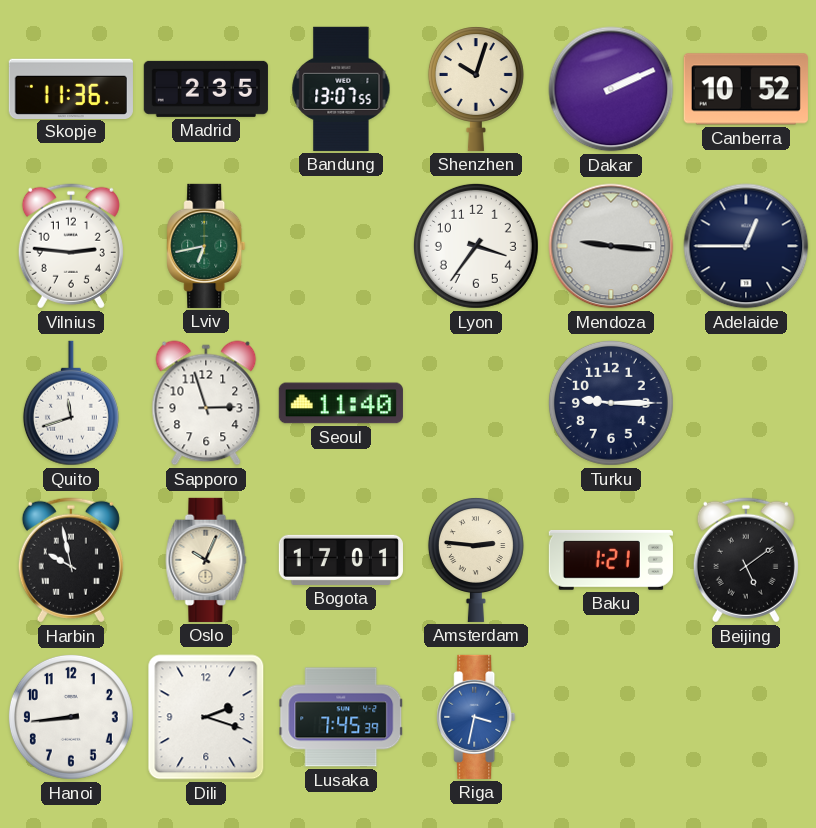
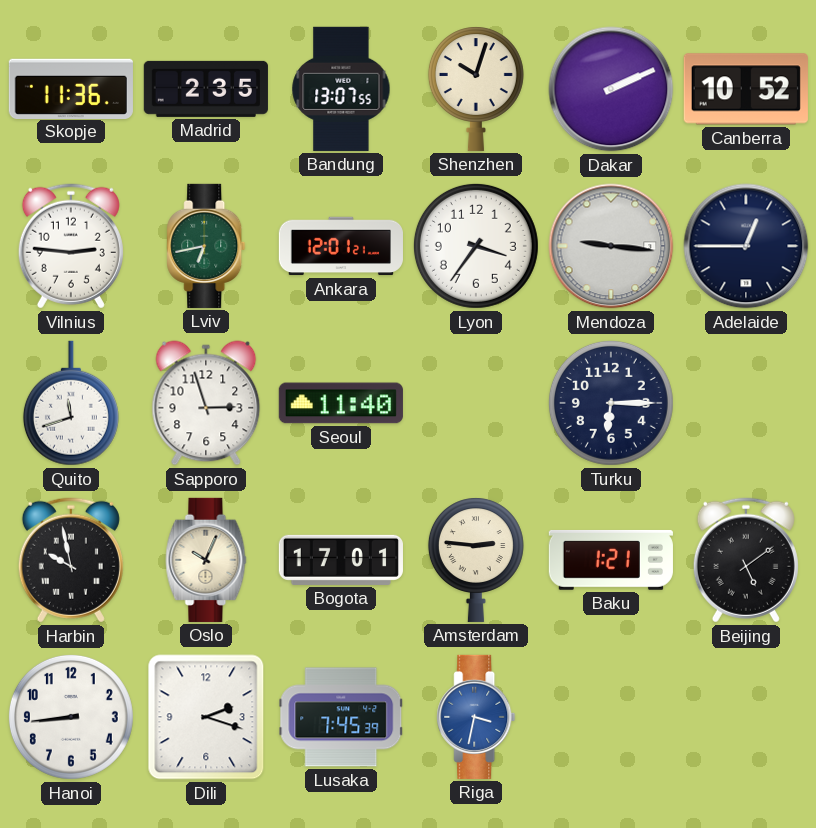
Ankara: none -> 12:01 (341, 246)
Turku: 9:15 -> 6:15 (611, 403)
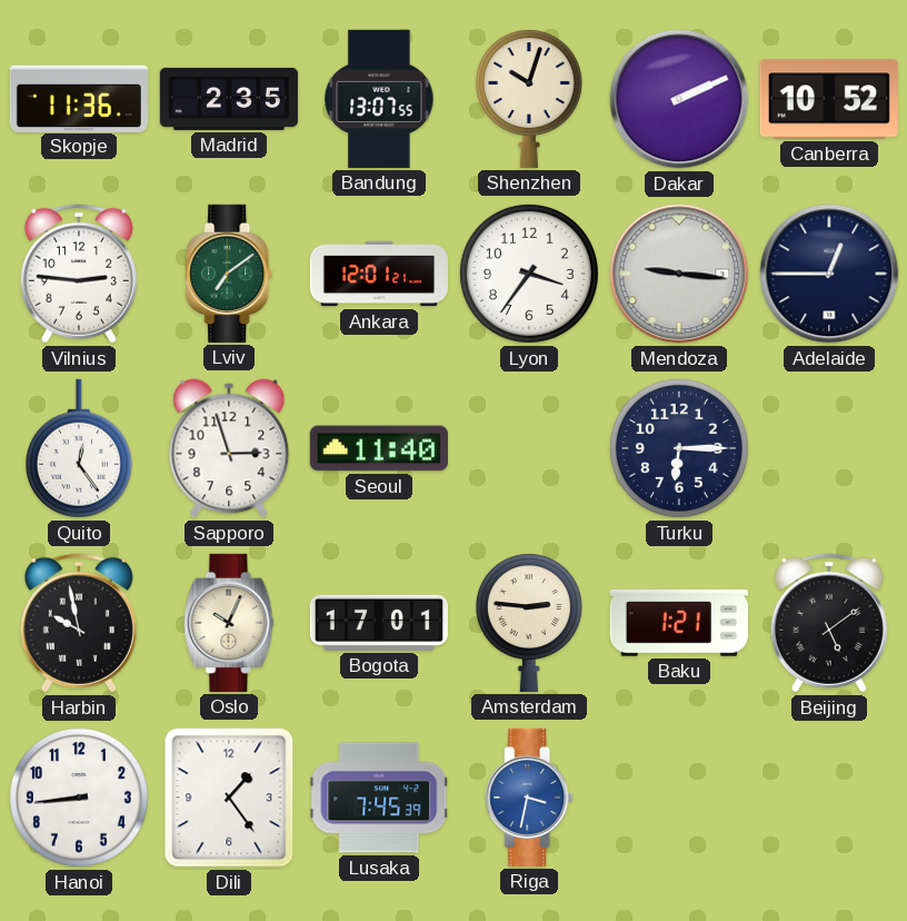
Lviv: 6:43 -> 7:09 (229, 274)
Quito: 11:42 -> 12:24 (79, 448)
Dili: 2:18 -> 1:24 (229, 798)
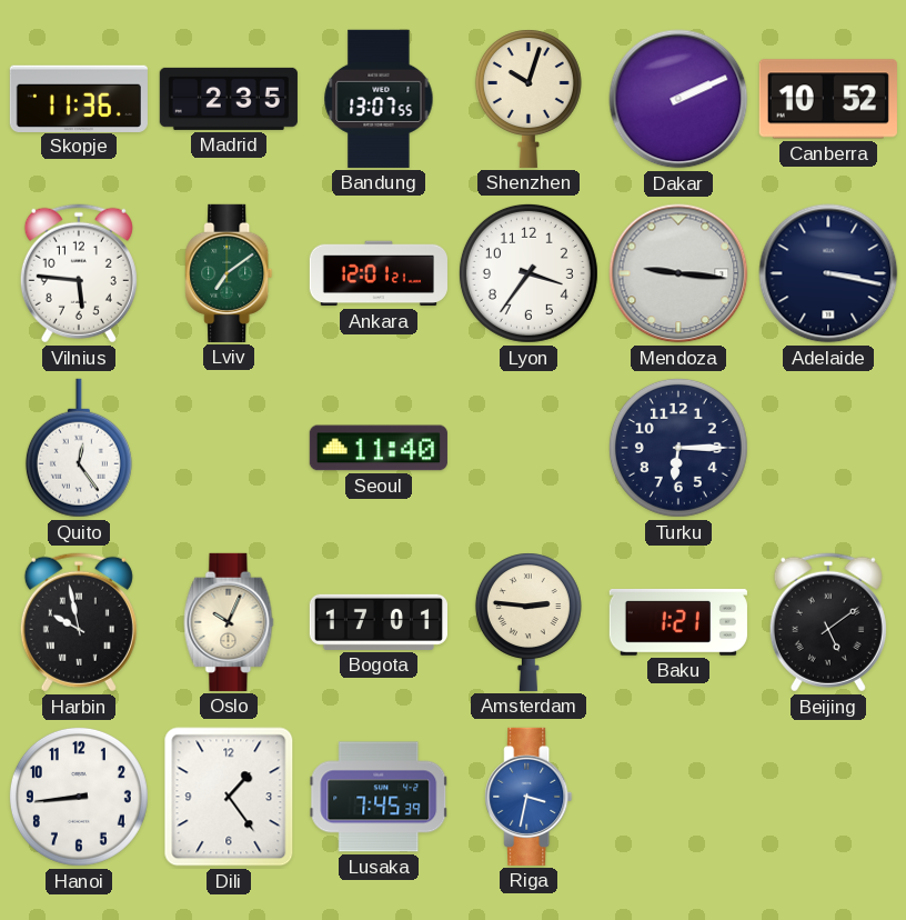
Vilnius: 2:46 -> 5:46 (79, 273)
Adelaide: 12:45 -> 3:17 (828, 273)
Sapporo: 2:57 -> none (229, 448)
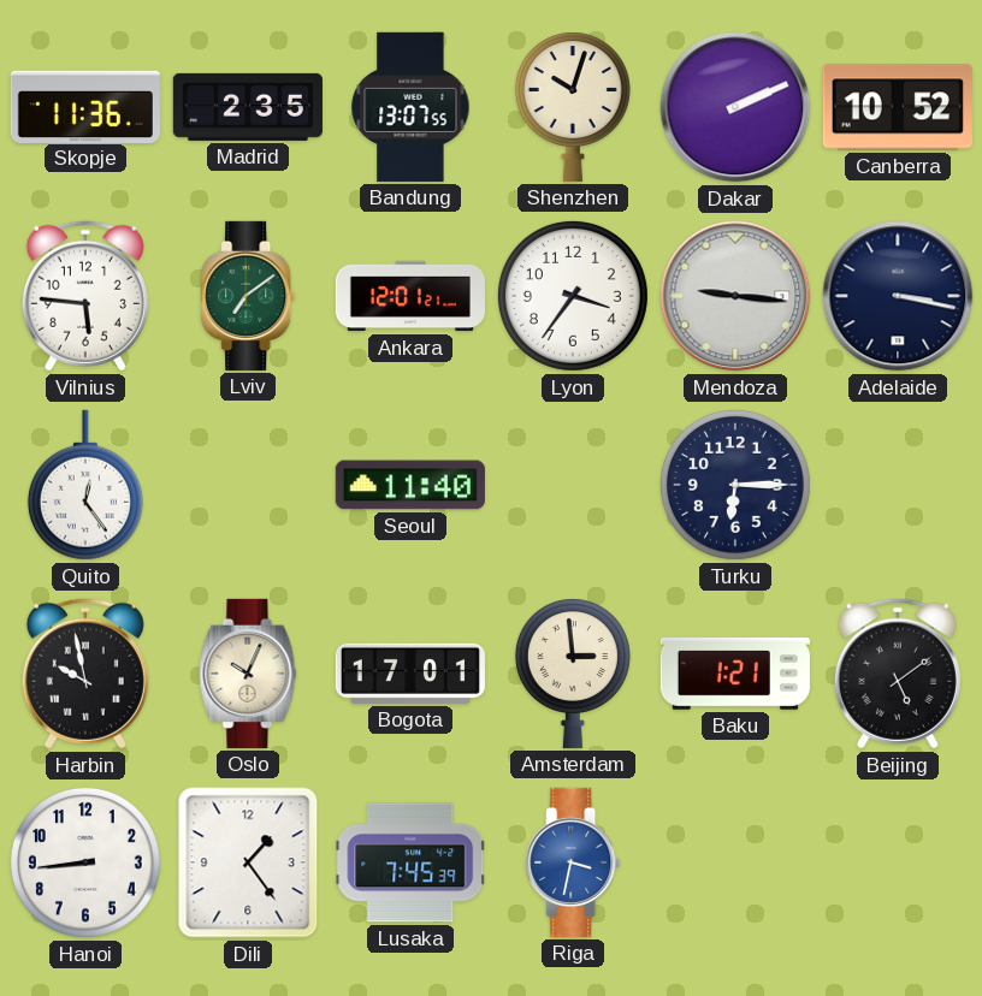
Amsterdam: 2:46 -> 2:59 (573, 674)
